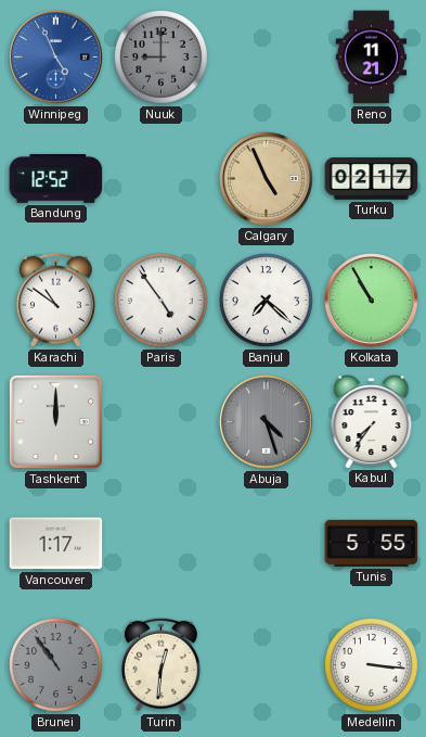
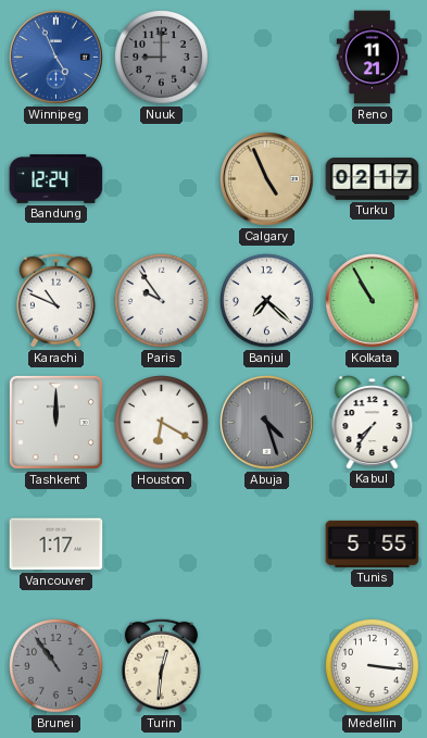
Bandung: 12:52 -> 12:24 (56, 178)
Karachi: 10:51 -> 10:49 (55, 300)
Paris: 4:54 -> 9:54 (162, 301)
Houston: none -> 6:20 (162, 423)
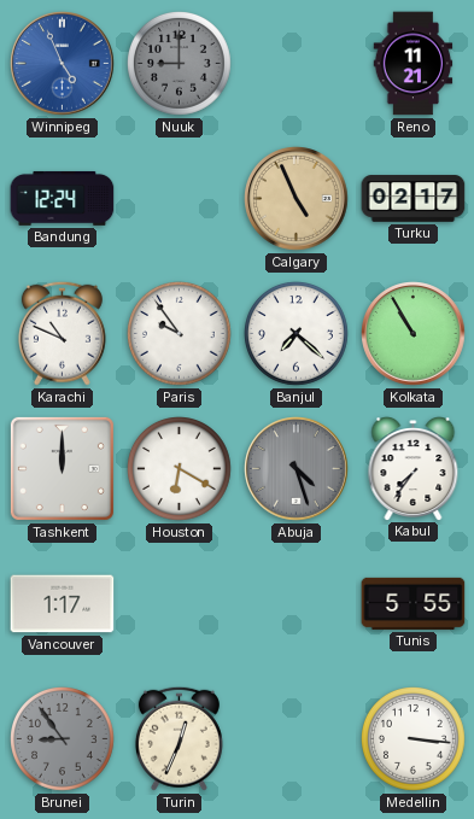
Brunei: 10:54 -> 8:54 (63, 739)
Turin: 12:31 -> 12:34 (179, 738)
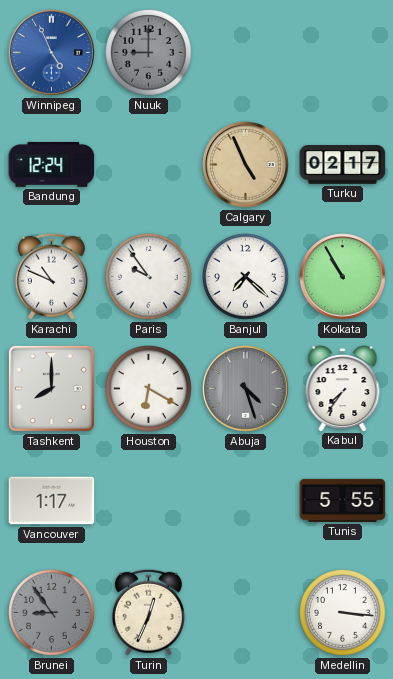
Reno: 11:21 -> none (414, 64)
Tashkent: 12:00 -> 8:00 (51, 388)
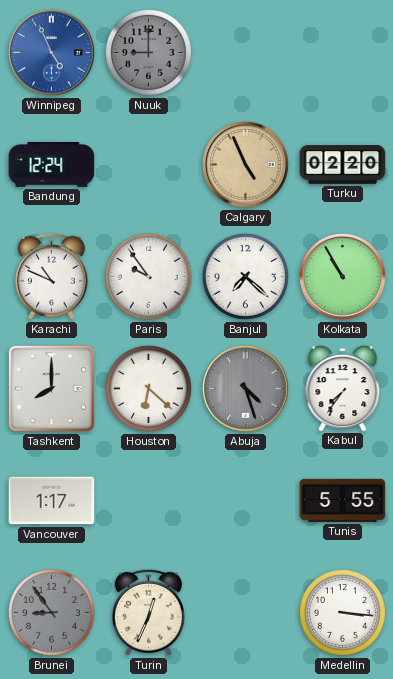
Turku: 02:17 -> 02:20 (343, 165)
Houston: 6:20 -> 6:22 (149, 389)
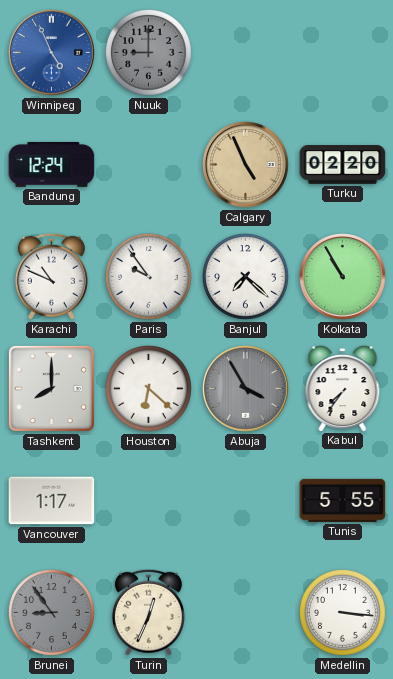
Abuja: 4:27 -> 3:55 (246, 389)
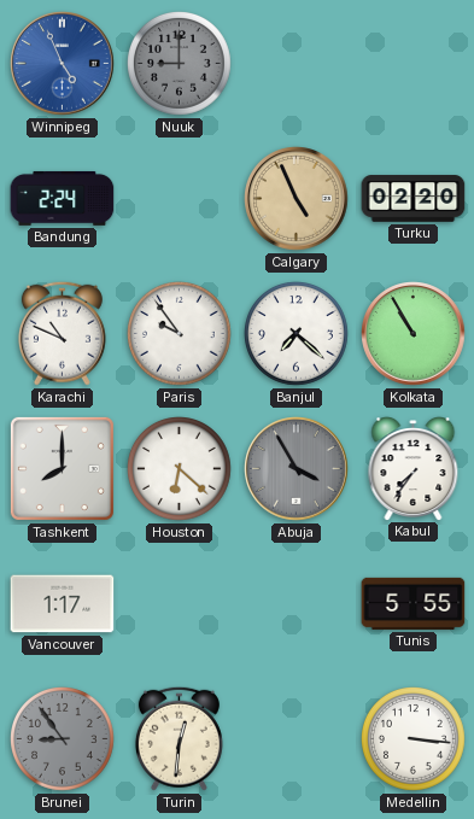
Bandung: 12:24 -> 2:24 (63, 198)
Turin: 12:34 -> 12:31 (179, 738)
